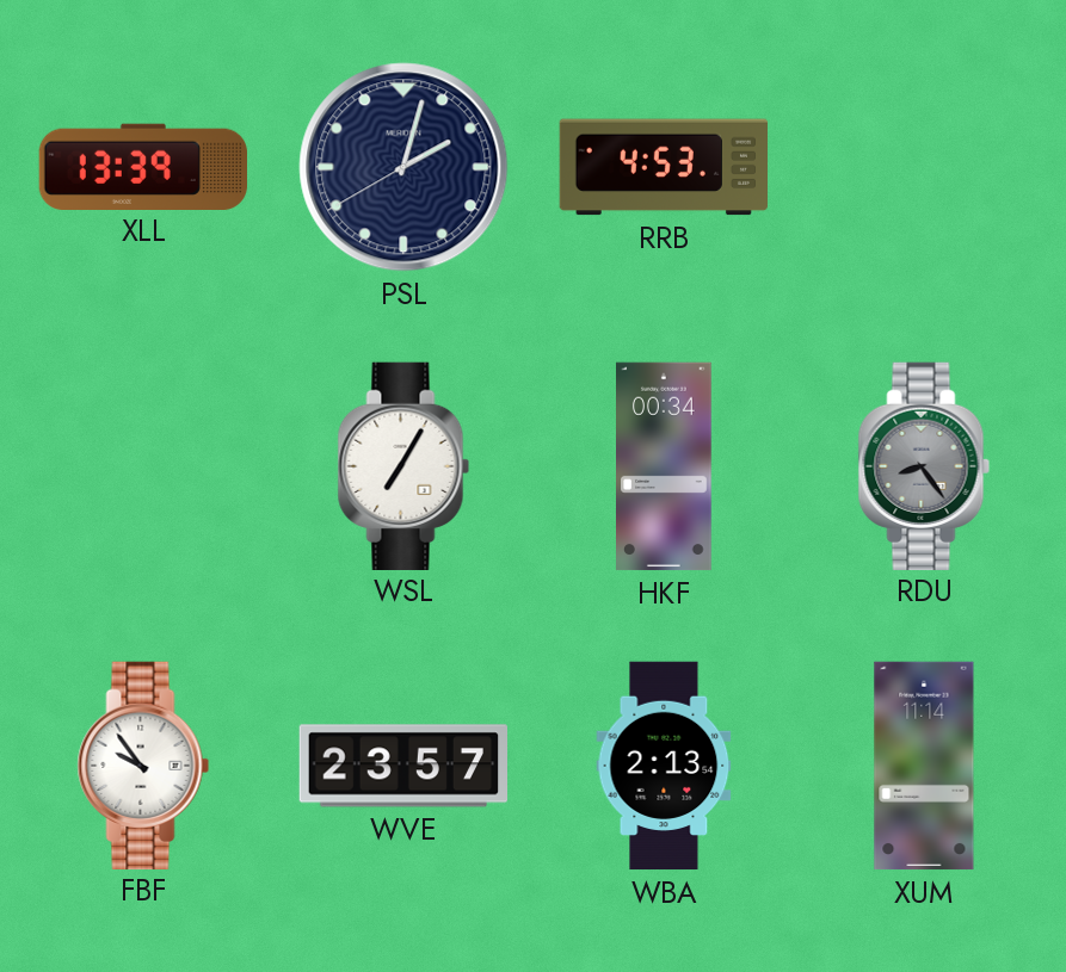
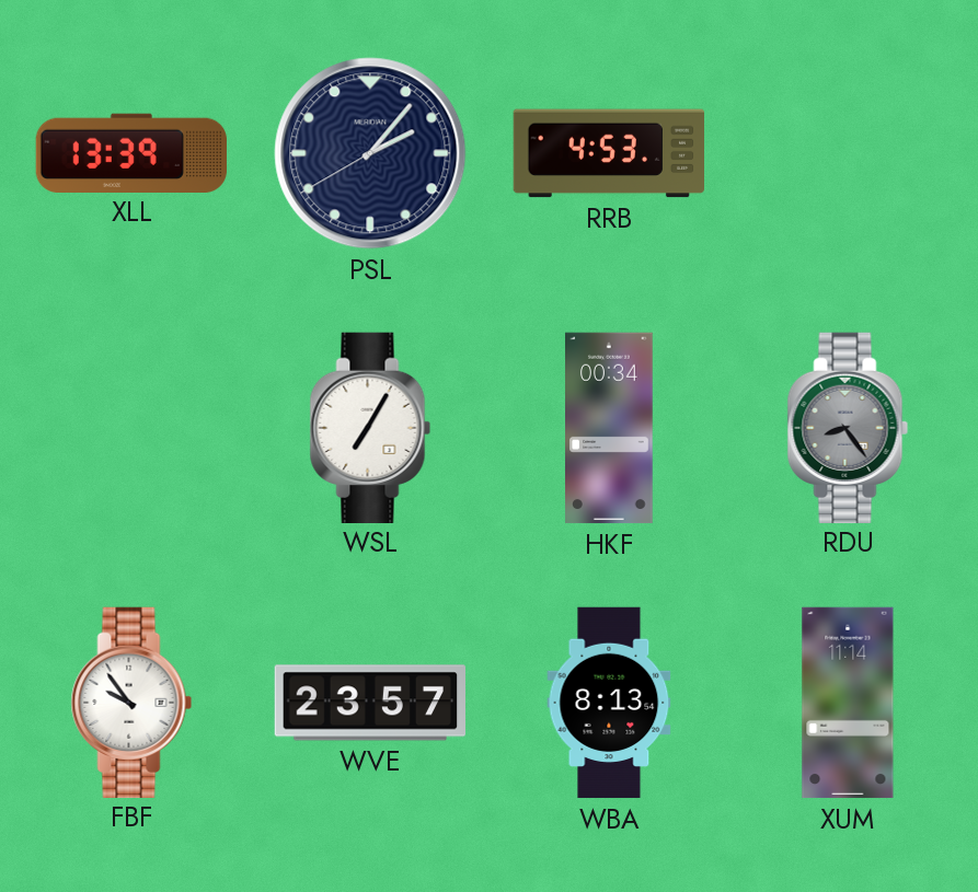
PSL: 2:02 -> 2:06 (370, 153)
WBA: 2:13 -> 8:13 (609, 703)
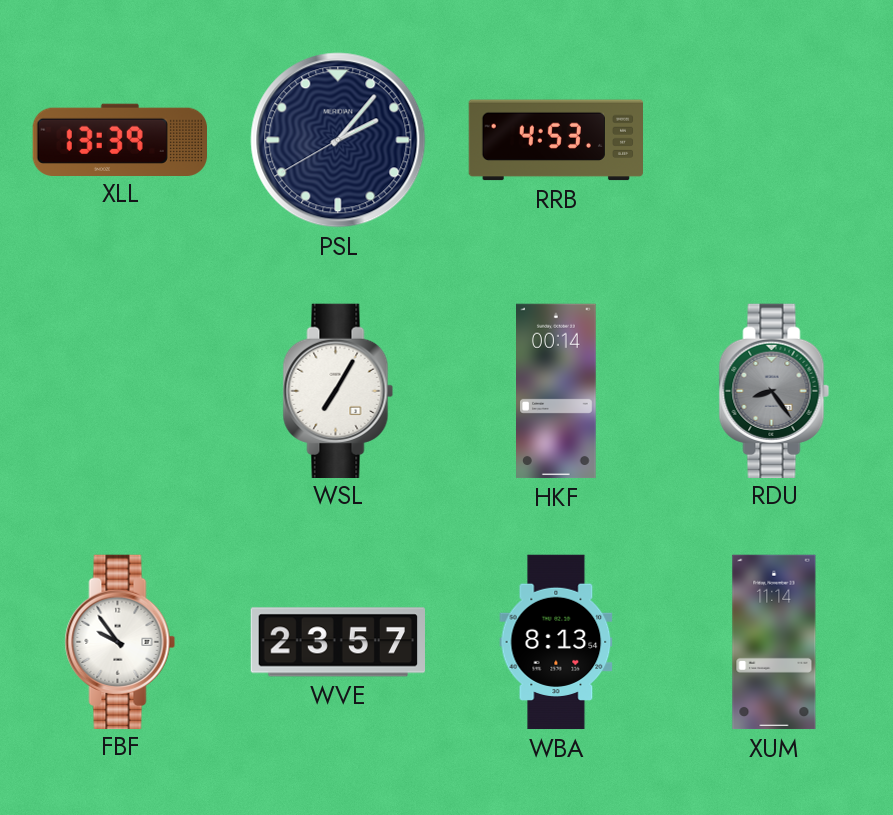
HKF: 00:34 -> 00:14 (557, 391)
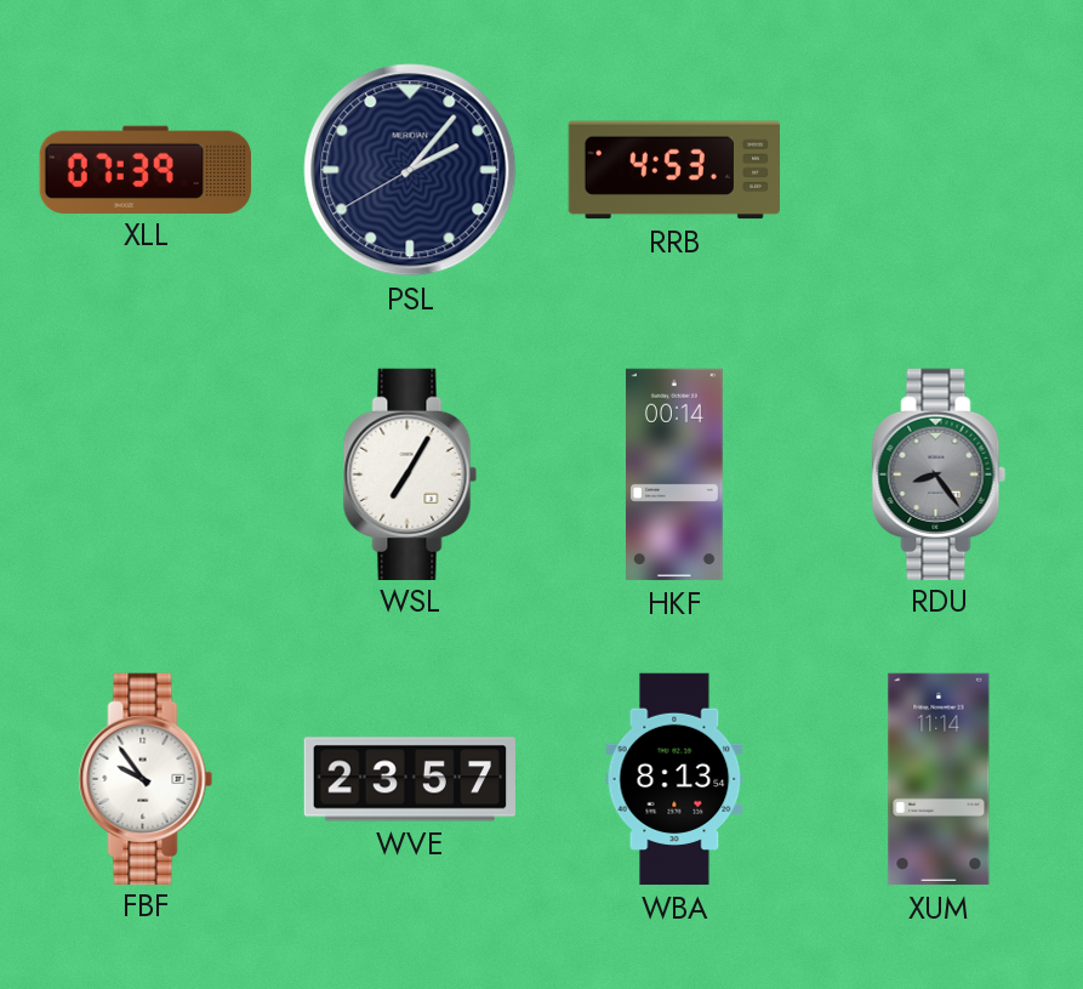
XLL: 13:39 -> 07:39 (144, 169)
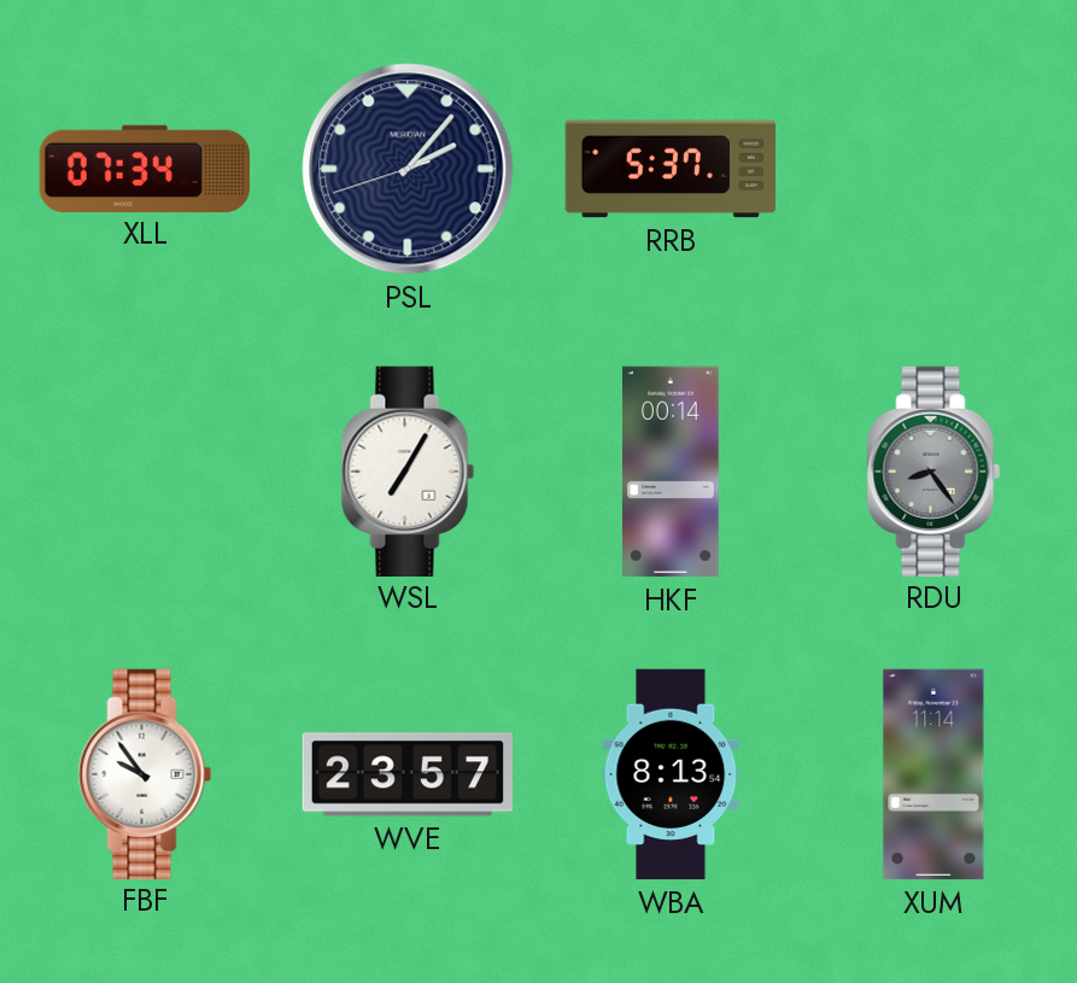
XLL: 07:39 -> 07:34 (144, 168)
PSL: 2:06:40 -> 2:06:42 (408, 169)
RRB: 4:53 -> 5:37 (669, 169)
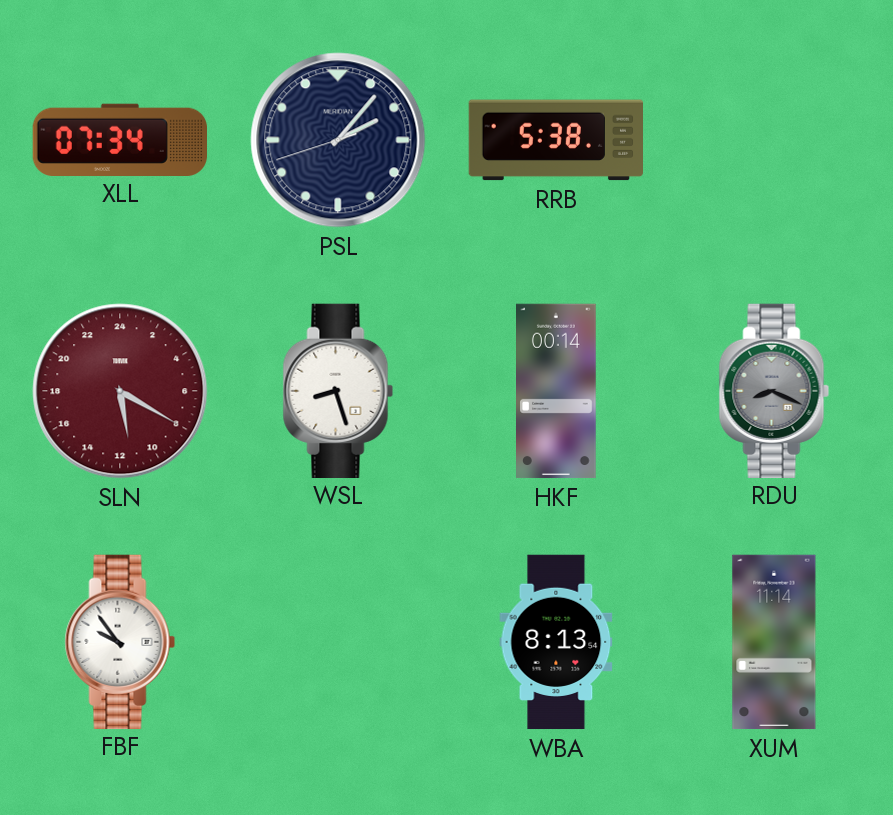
RRB: 5:37 -> 5:38 (555, 140)
SLN: none -> 11:20 (120, 391)
WSL: 7:05 -> 8:27 (338, 390)
RDU: 8:24 -> 8:19 (774, 390)
WVE: 23:57 -> none (406, 774)
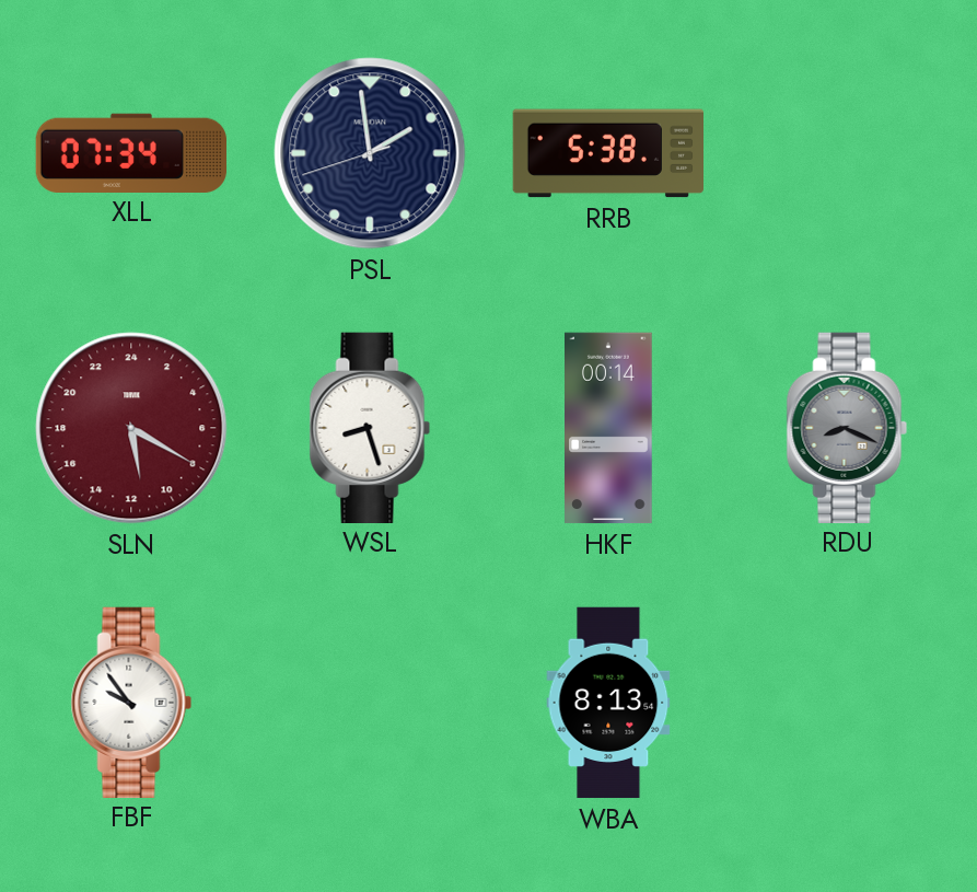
PSL: 2:06 -> 1:58 (370, 153)
XUM: 11:14 -> none (774, 642)
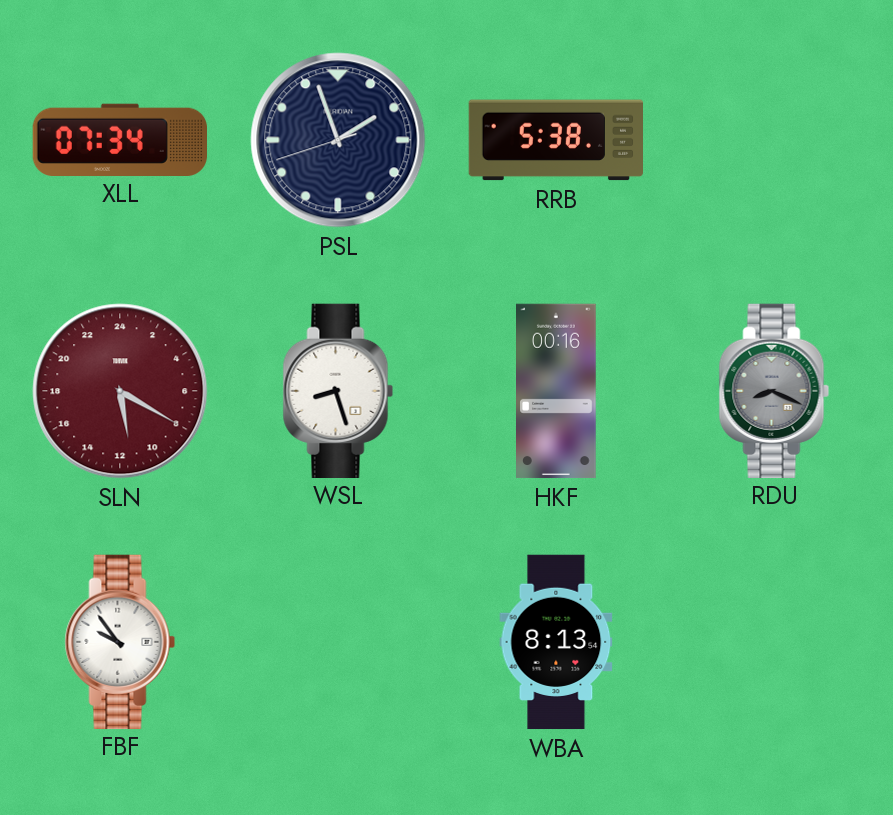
PSL: 1:58 -> 1:56 (338, 140)
HKF: 00:14 -> 00:16 (557, 391)
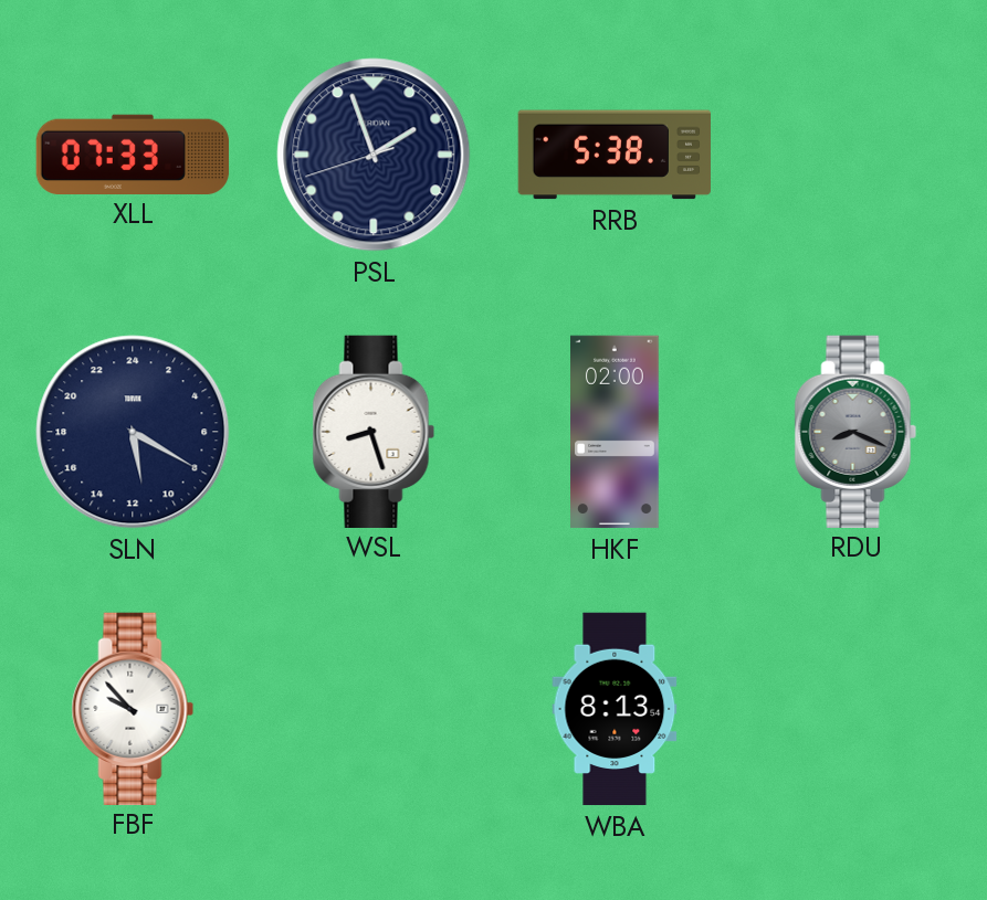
XLL: 07:34 -> 07:33 (132, 153)
SLN dial: burgundy -> navy (133, 432)
HKF: 00:16 -> 02:00 (616, 432)
FBF: 9:54 -> 9:53 (133, 708)
